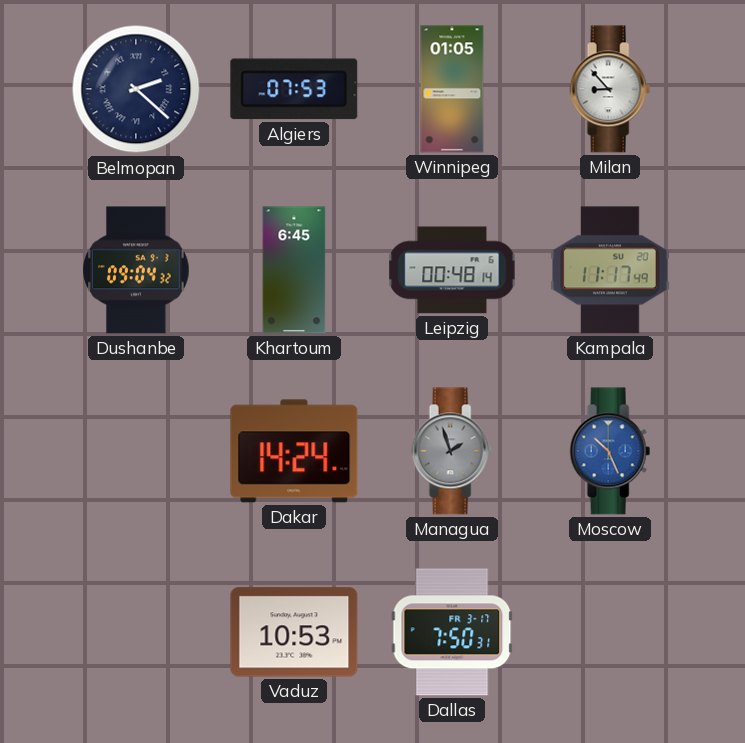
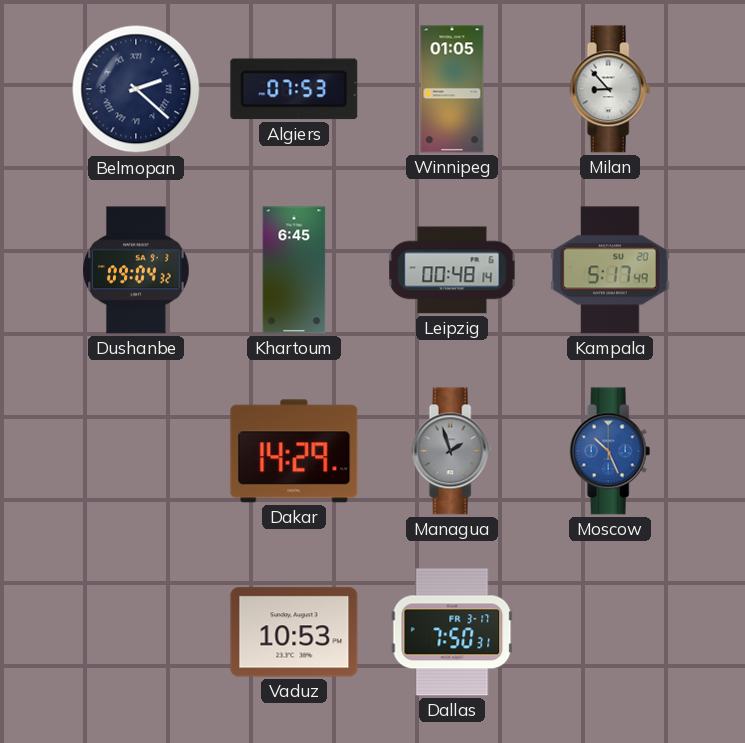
Kampala: 11:17 -> 5:17 (610, 270)
Dakar: 14:24 -> 14:29 (294, 451)
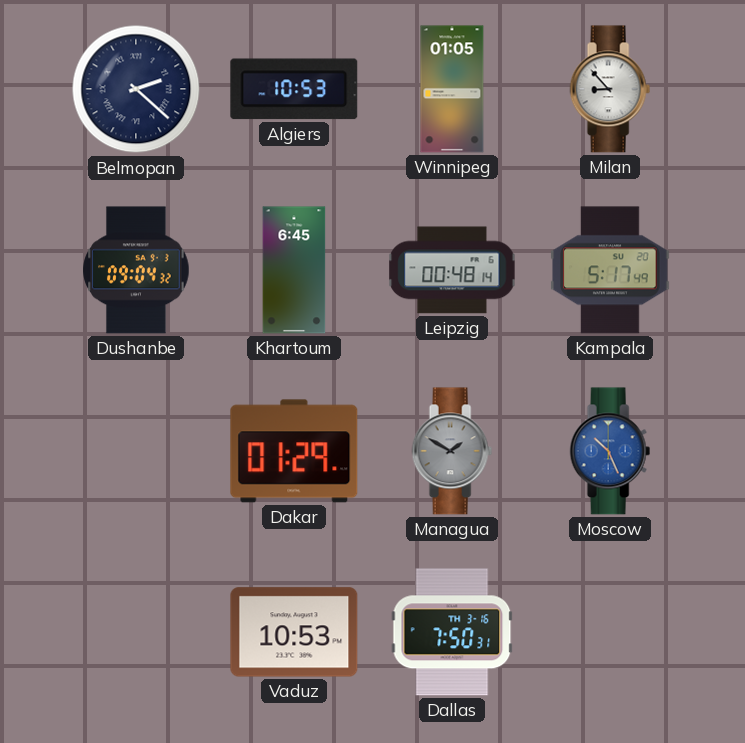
Algiers: 07:53 -> 10:53 (294, 89)
Dakar: 14:29 -> 01:29 (294, 451)
Managua: 1:57 -> 1:50 (452, 451)
Dallas date: FR 3-17 -> TH 3-16 (452, 632)
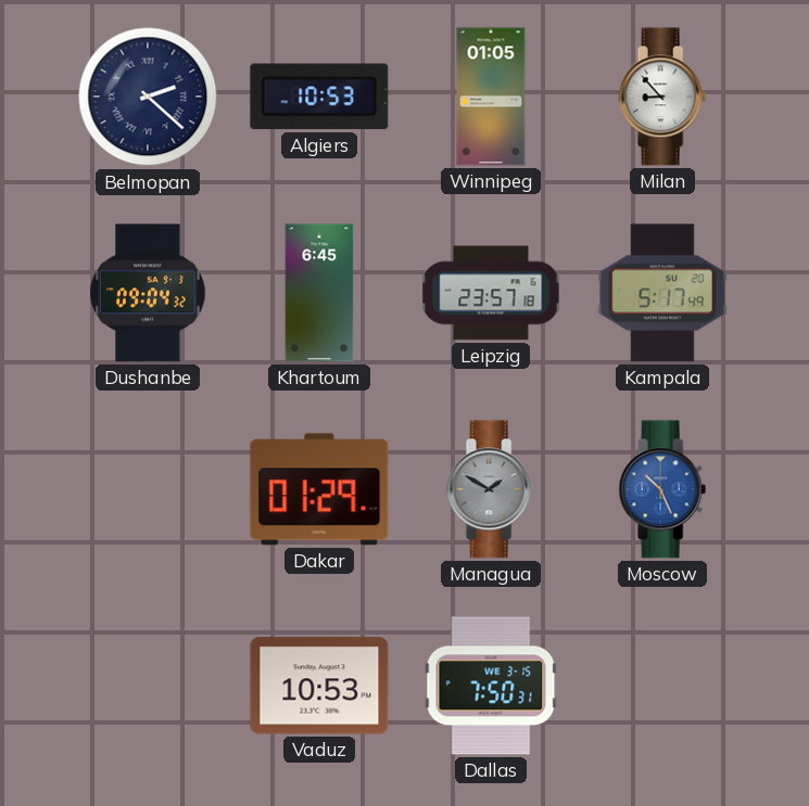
Leipzig: 00:48 -> 23:57 (491, 293)
Dallas date: TH 3-16 -> WE 3-15 (491, 686)
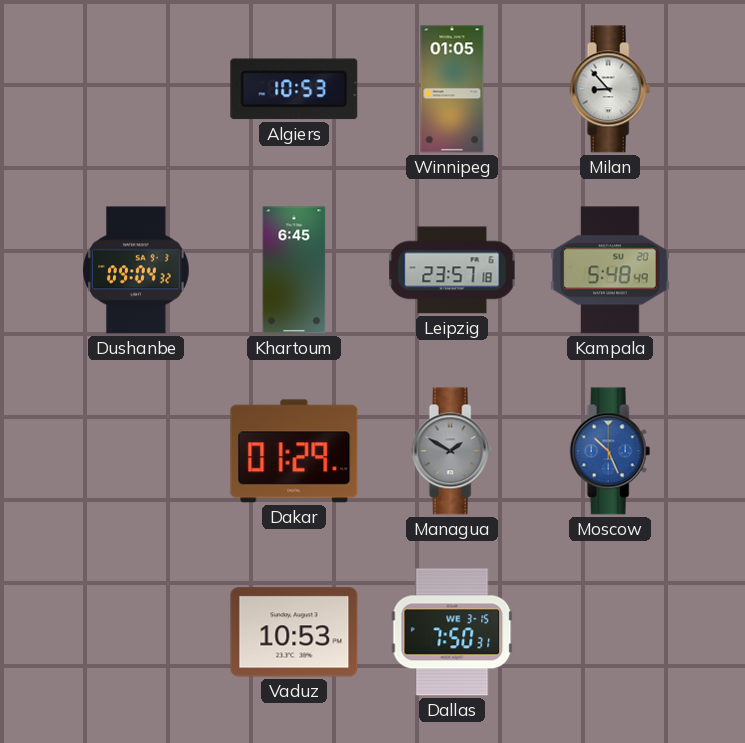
Belmopan: 2:22 -> none (148, 97)
Kampala: 5:17 -> 5:48 (610, 270)
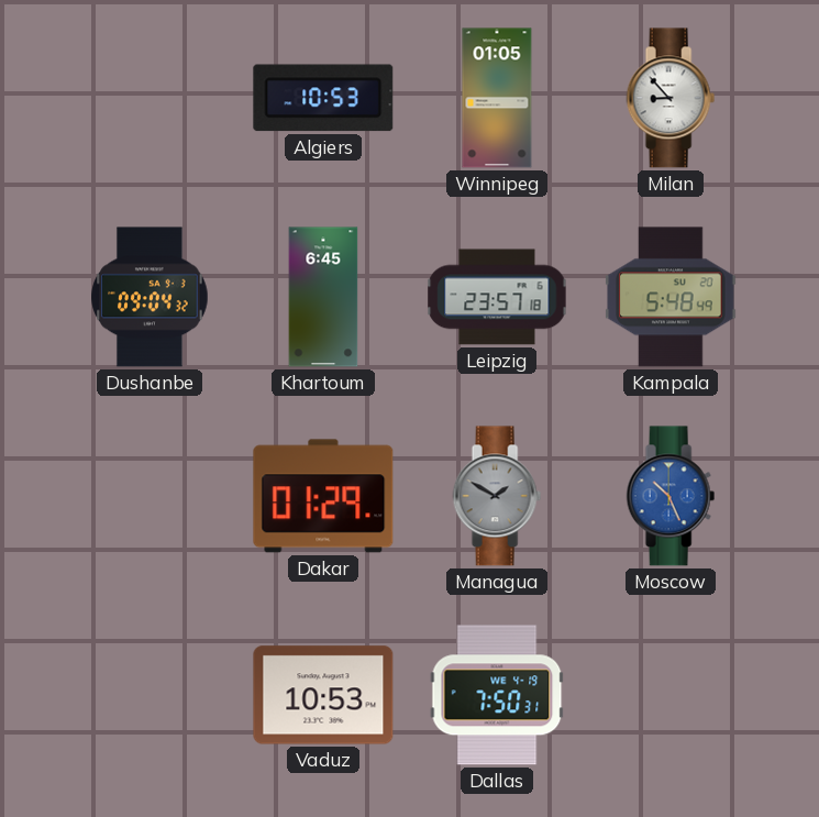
Dallas date: WE 3-15 -> WE 4-19 (497, 695)
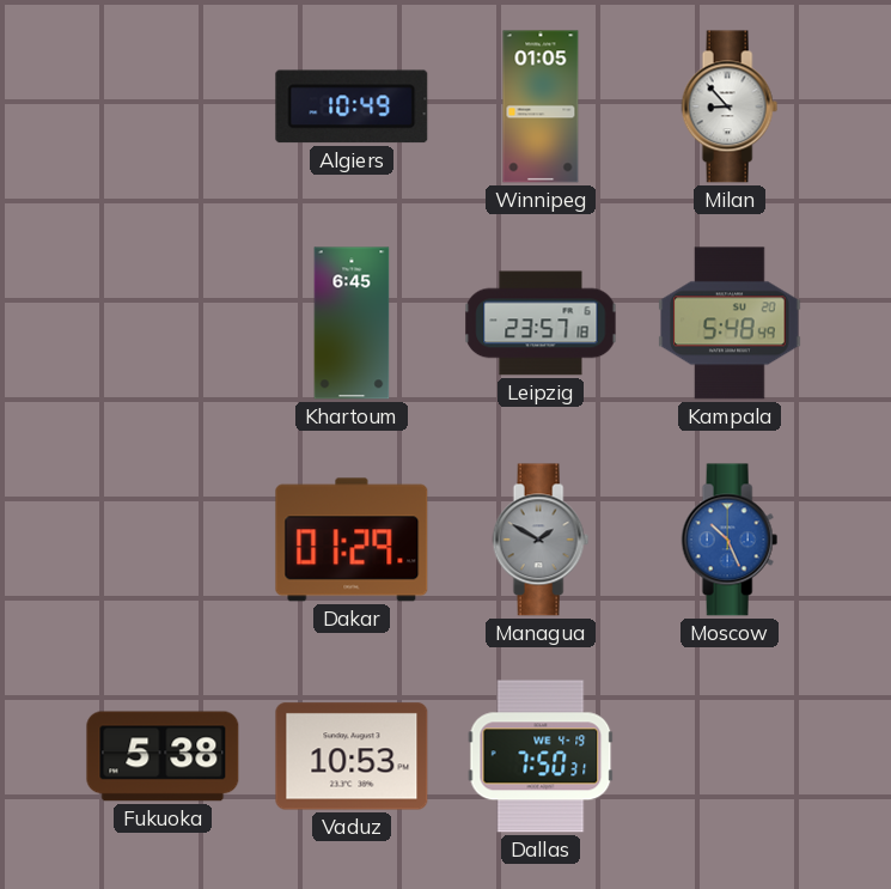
Algiers: 10:53 -> 10:49 (352, 106)
Dushanbe: 09:04 -> none (150, 297)
Fukuoka: none -> 5:38 (163, 756)
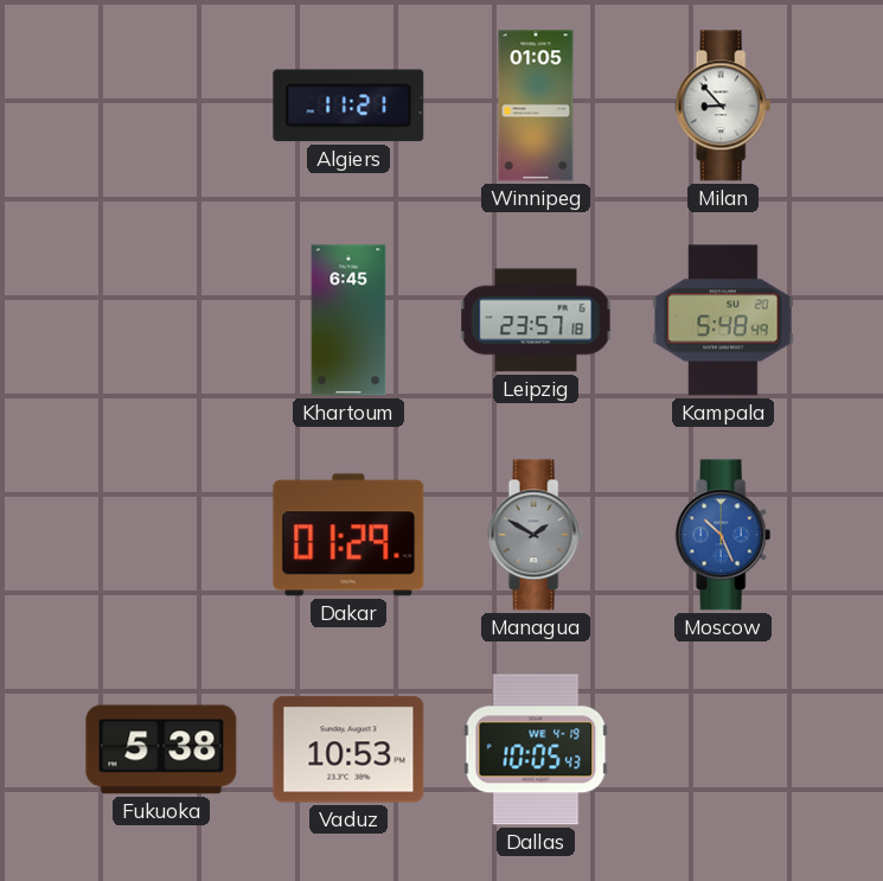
Algiers: 10:49 -> 11:21 (348, 106)
Dallas: 7:50 -> 10:05 (536, 749)
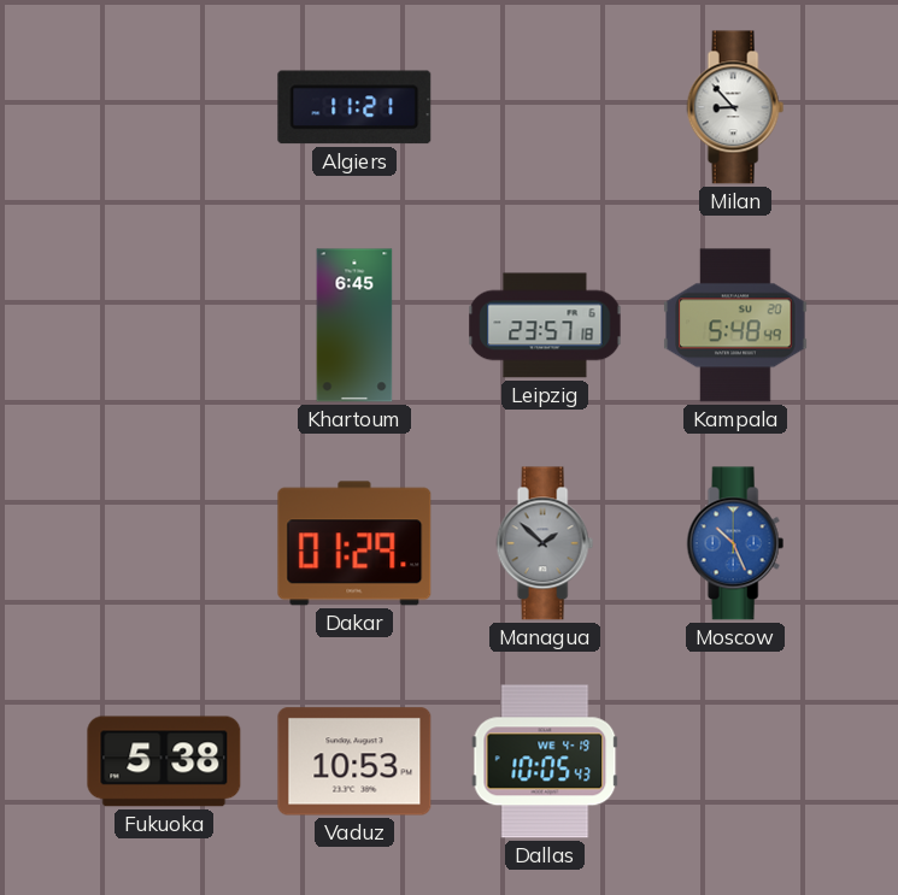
Winnipeg: 01:05 -> none (536, 106)
Managua: 1:50 -> 1:52 (545, 543)
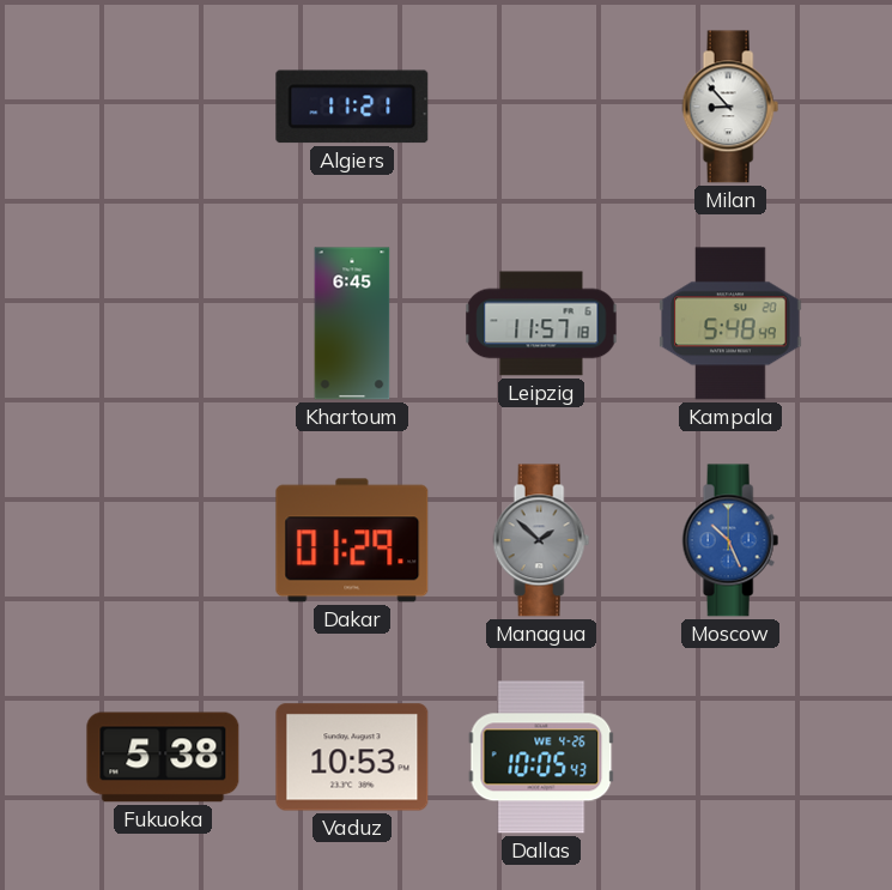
Leipzig: 23:57 -> 11:57 (541, 323)
Dallas date: WE 4-19 -> WE 4-26 (541, 757)
